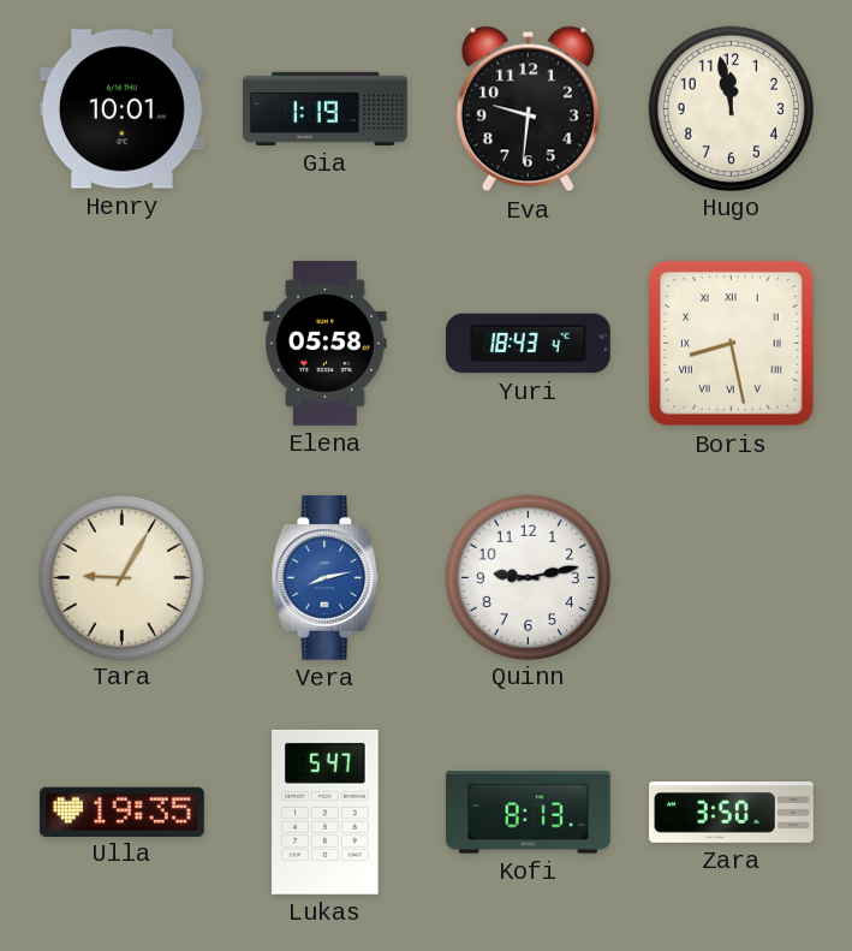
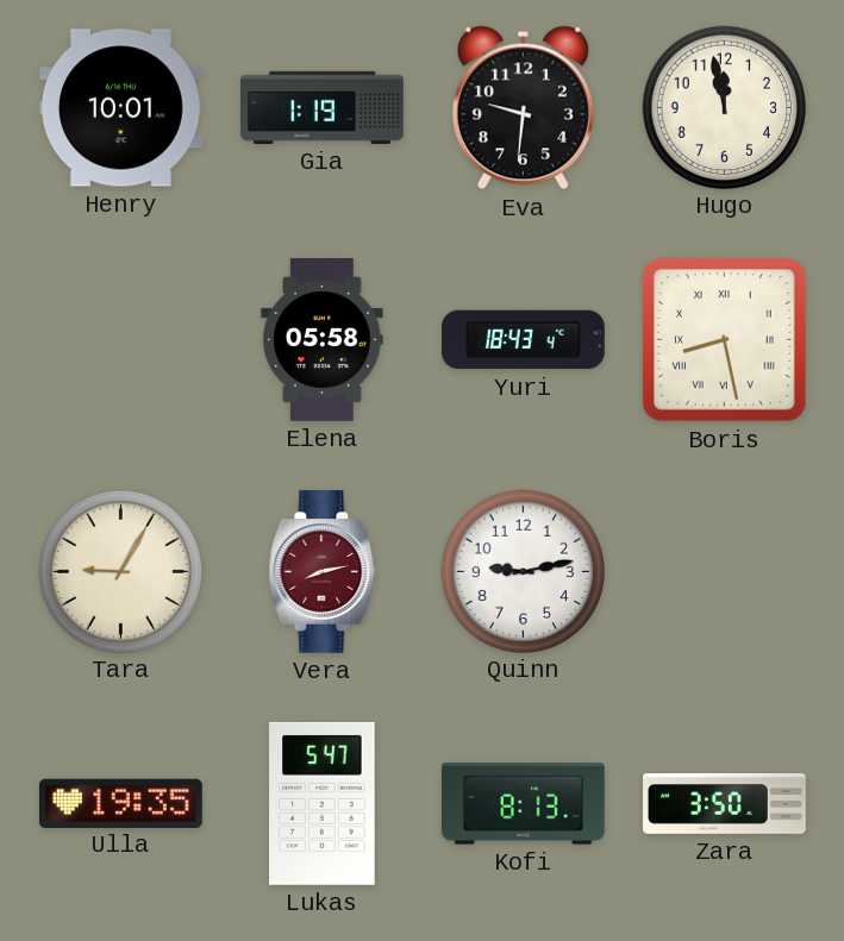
Vera dial: blue -> burgundy (323, 571)
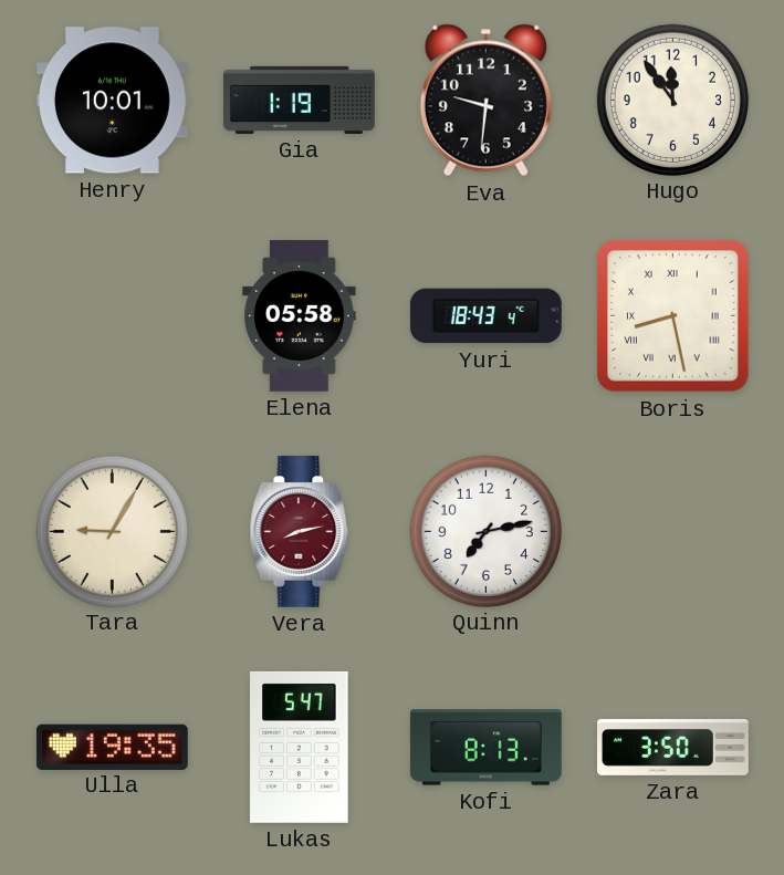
Hugo: 11:58 -> 11:54 (672, 100)
Quinn: 9:13 -> 7:13 (485, 531)
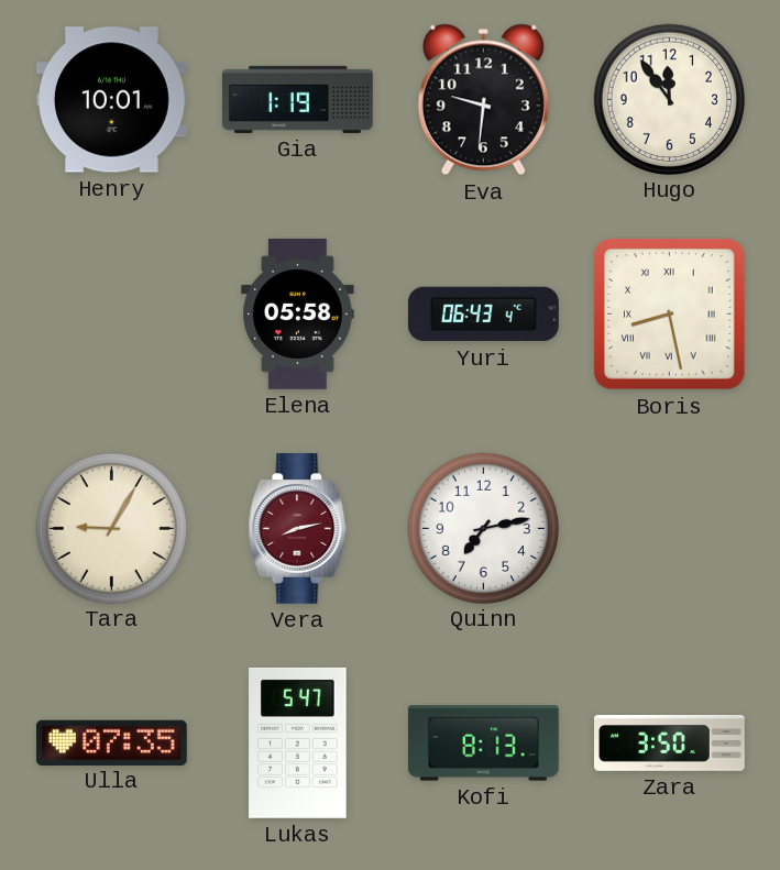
Yuri: 18:43 -> 06:43 (483, 315)
Ulla: 19:35 -> 07:35 (111, 742)
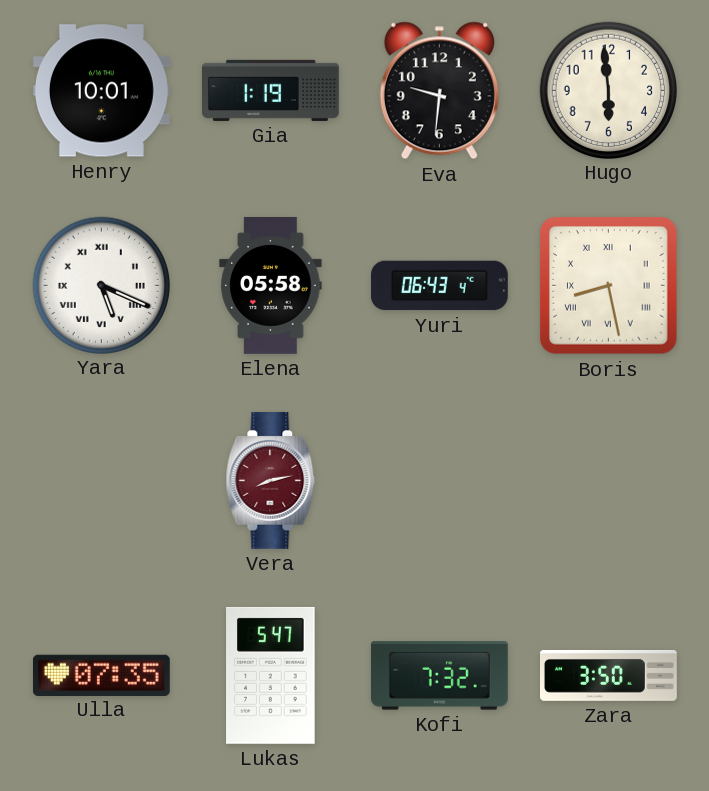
Hugo: 11:54 -> 5:59 (608, 90)
Yara: none -> 5:19 (101, 285)
Tara: 9:05 -> none (111, 528)
Quinn: 7:13 -> none (483, 528)
Kofi: 8:13 -> 7:32 (439, 676)
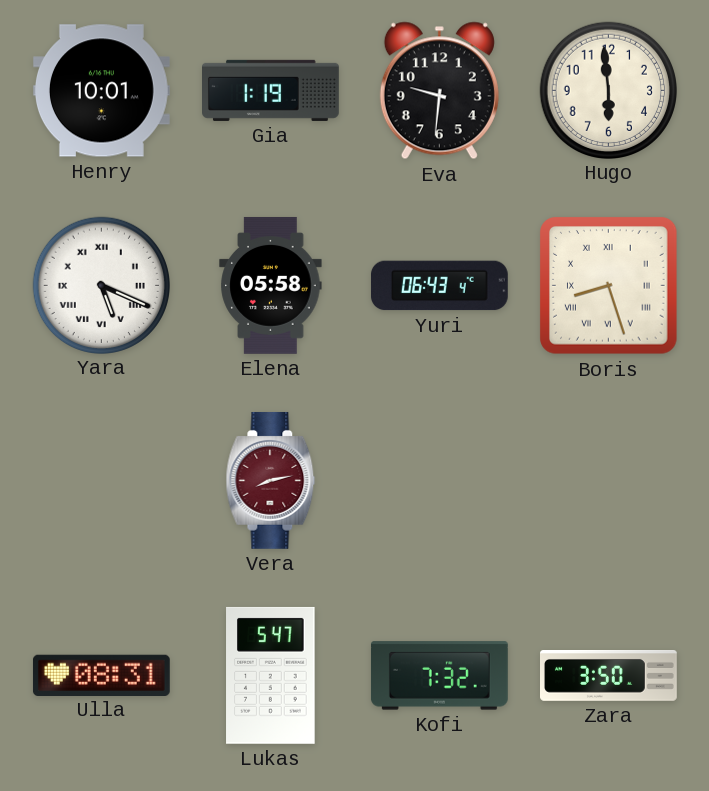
Boris: 8:28 -> 8:27 (609, 286)
Ulla: 07:35 -> 08:31 (101, 675)
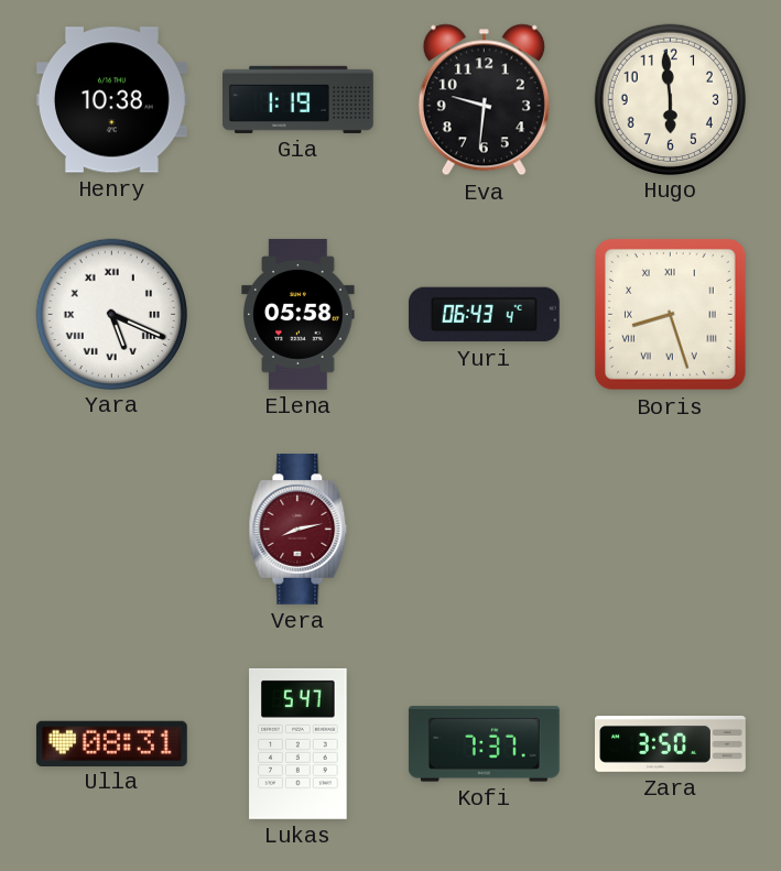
Henry: 10:01 -> 10:38 (111, 100)
Kofi: 7:32 -> 7:37 (484, 744)
